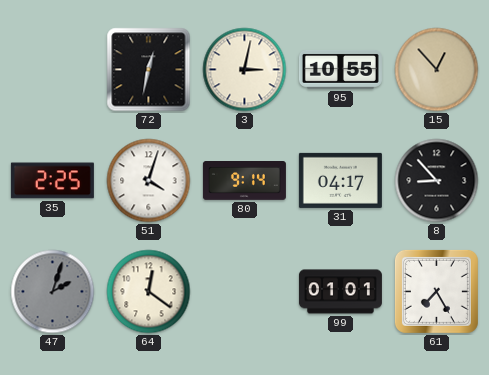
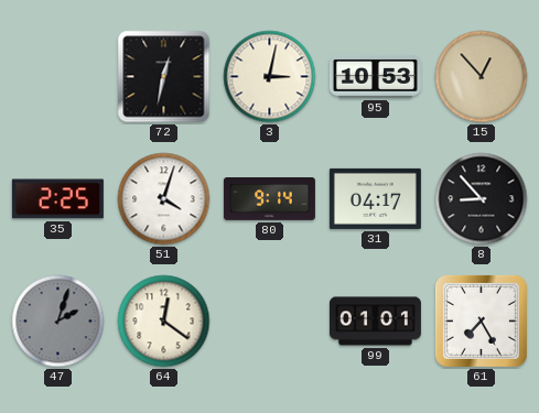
95: 10:55 -> 10:53 (375, 76)
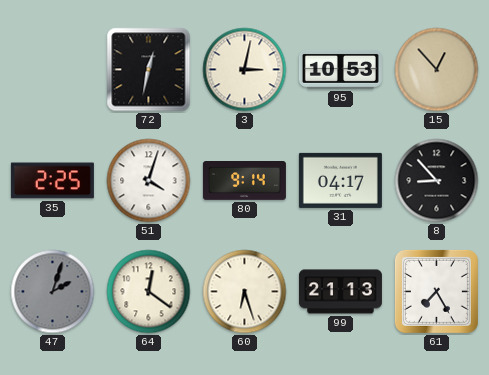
60: none -> 6:27 (245, 292)
99: 01:01 -> 21:13 (340, 292)
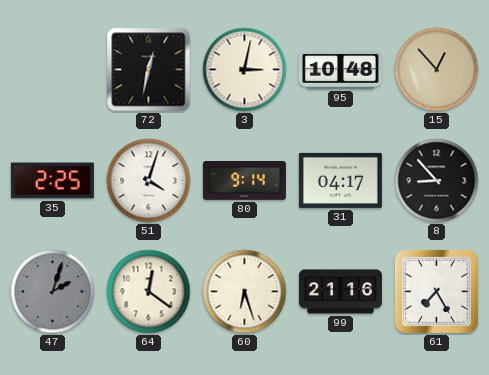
95: 10:53 -> 10:48 (340, 69)
99: 21:13 -> 21:16 (340, 292)
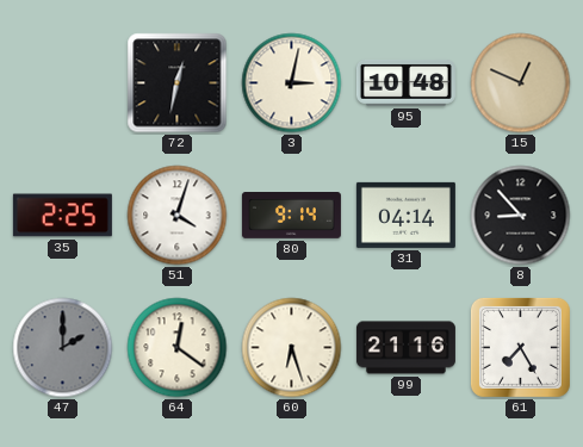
15: 12:53 -> 12:49 (521, 83)
31: 04:17 -> 04:14 (405, 215)
47: 2:03 -> 2:00 (63, 348)
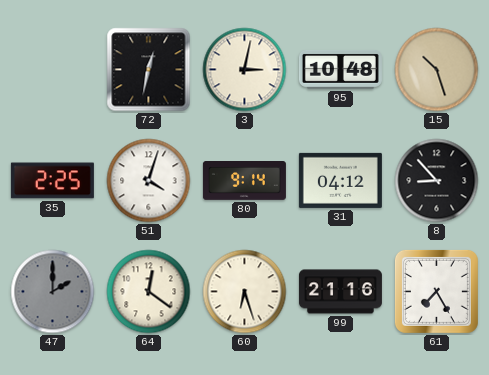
15: 12:49 -> 10:27 (437, 70)
31: 04:14 -> 04:12 (340, 180)
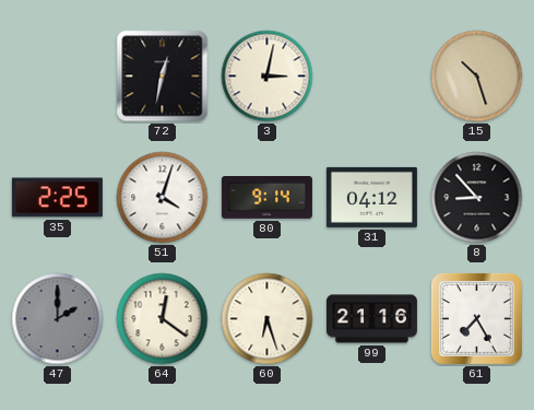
95: 10:48 -> none (340, 69)
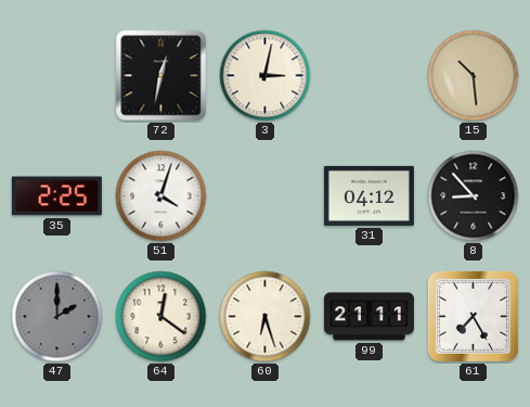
15: 10:27 -> 10:29 (474, 76)
80: 9:14 -> none (266, 198)
99: 21:16 -> 21:11 (369, 317)
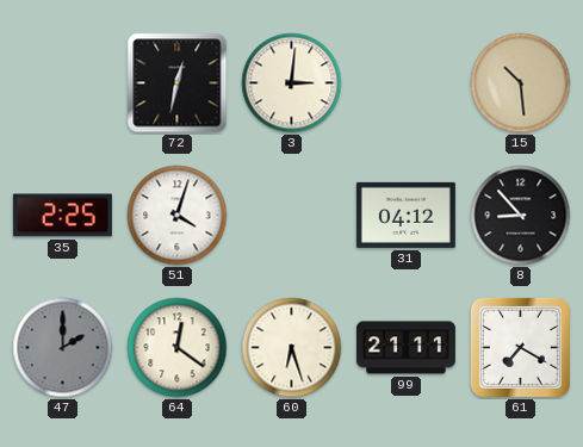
3: 3:02 -> 3:01 (292, 83)
61: 7:25 -> 7:20 (520, 347)
